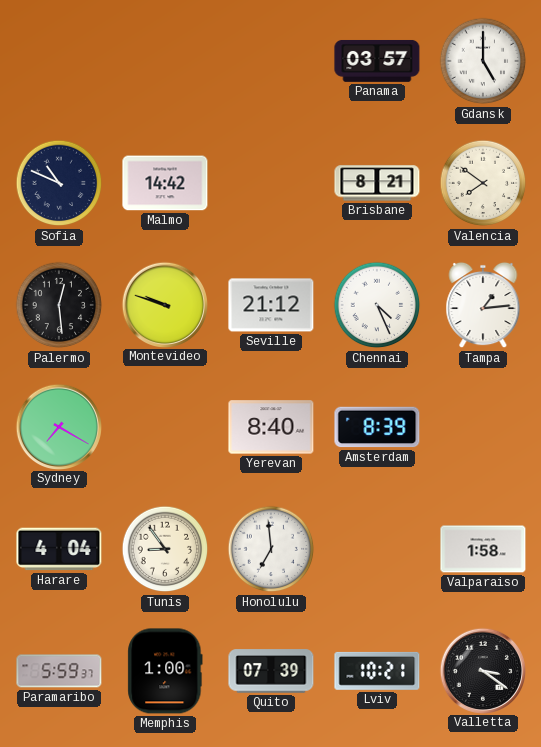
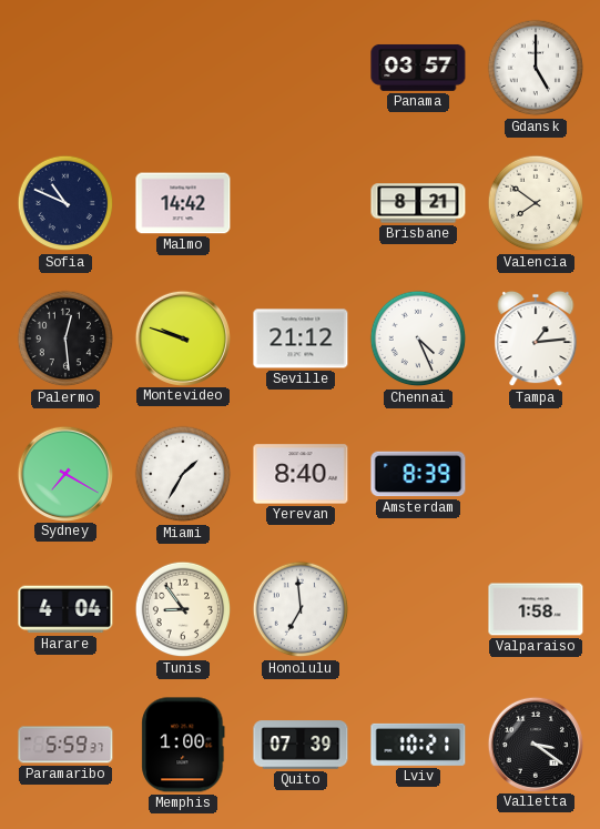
Miami: none -> 1:35 (183, 474)
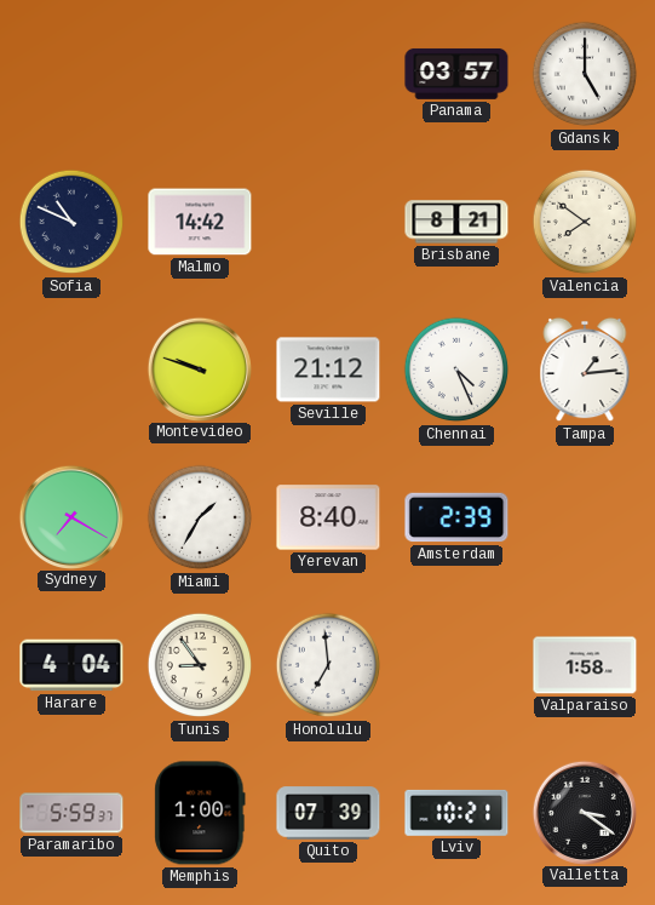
Palermo: 12:29 -> none (65, 338)
Amsterdam: 8:39 -> 2:39 (456, 517)
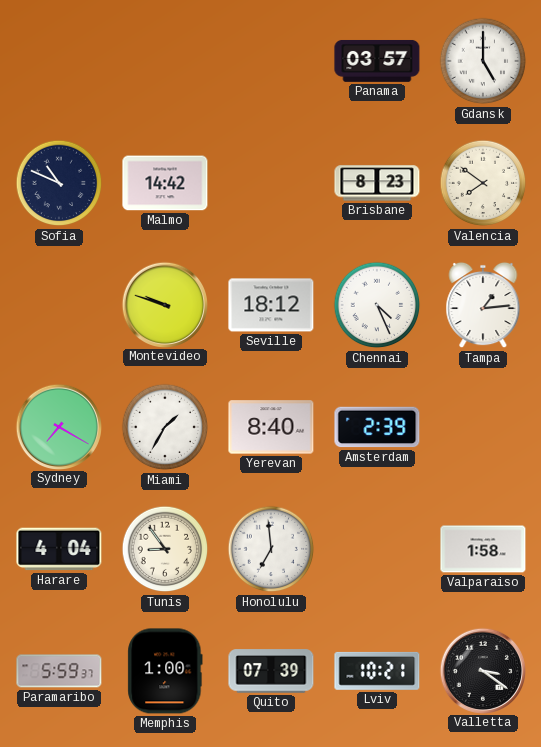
Brisbane: 8:21 -> 8:23 (377, 183)
Seville: 21:12 -> 18:12 (271, 305)
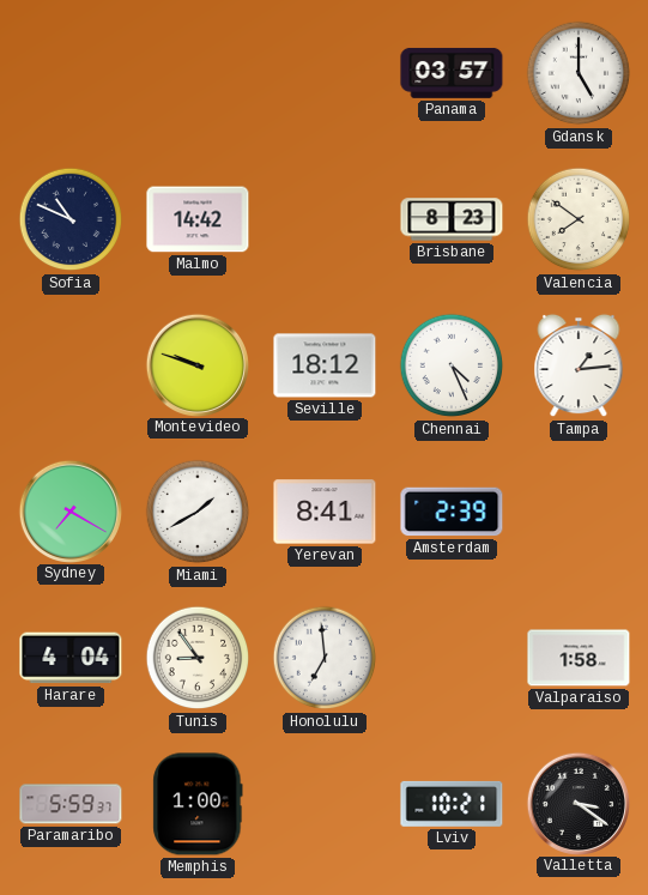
Miami: 1:35 -> 1:40 (198, 512)
Yerevan: 8:40 -> 8:41 (325, 512)
Quito: 07:39 -> none (271, 671)
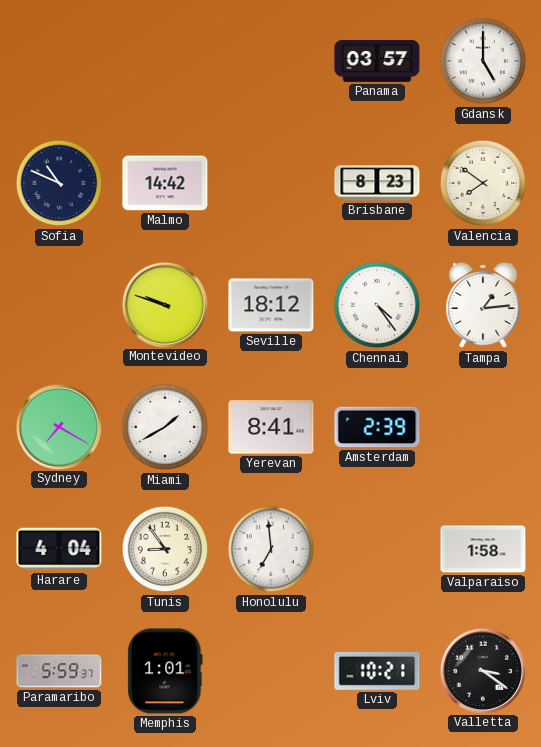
Chennai: 4:26 -> 4:24 (377, 305)
Memphis: 1:00 -> 1:01 (165, 671)
